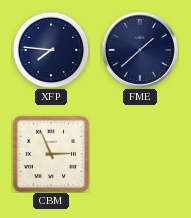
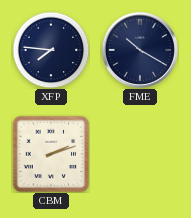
FME: 1:38 -> 10:20 (140, 50)
CBM: 2:56 -> 2:12 (51, 154)
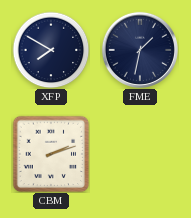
XFP: 7:46 -> 7:50 (51, 50)
FME: 10:20 -> 1:32 (140, 50)
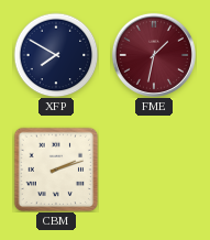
FME dial: navy -> burgundy (154, 55)
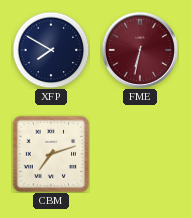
FME: 1:32 -> 6:32 (140, 50)
CBM: 2:12 -> 7:12 (51, 154)
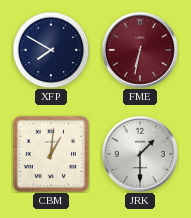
CBM: 7:12 -> 1:01 (51, 154)
JRK: none -> 1:30 (140, 154)
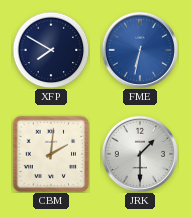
FME dial: burgundy -> blue (140, 50)
CBM: 1:01 -> 2:01 (51, 154)
